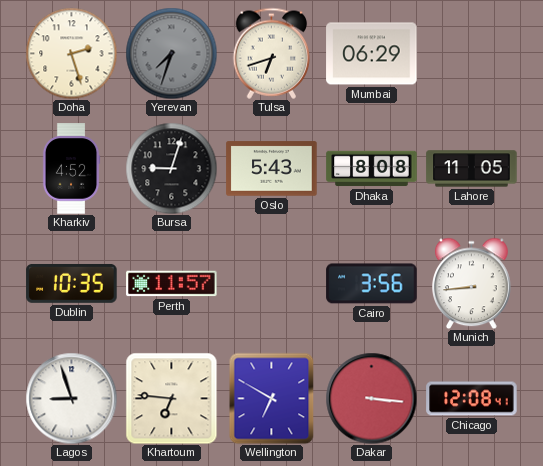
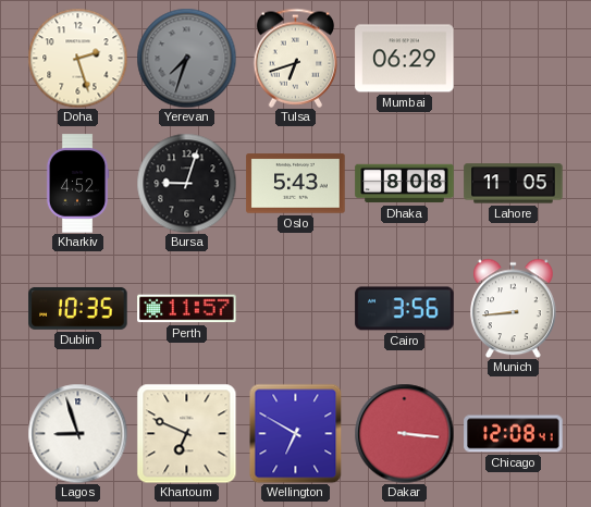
Khartoum: 6:46 -> 6:49 (186, 433)
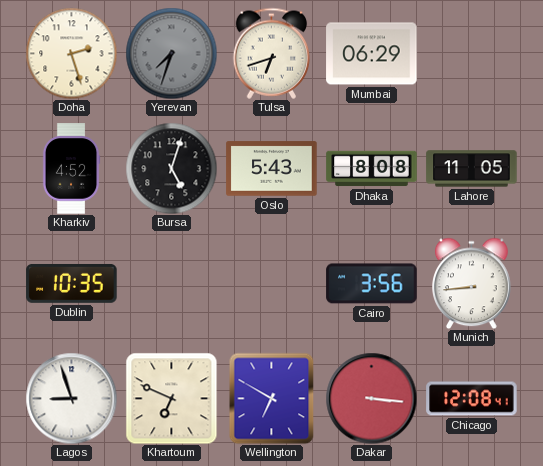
Bursa: 9:03 -> 5:03 (171, 168)
Perth: 11:57 -> none (187, 309)
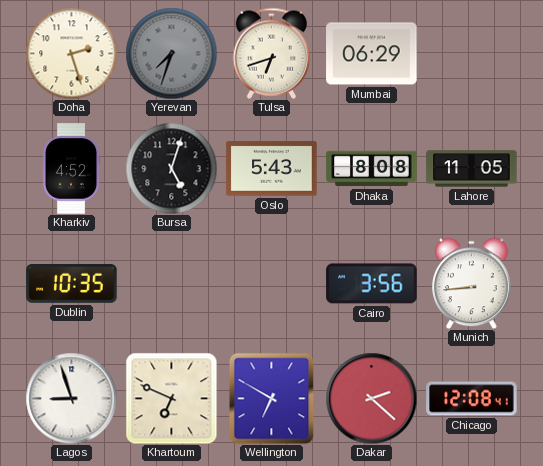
Dakar: 3:16 -> 2:22 (371, 398)
